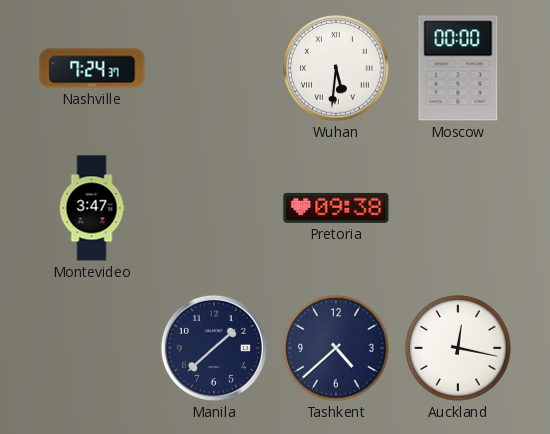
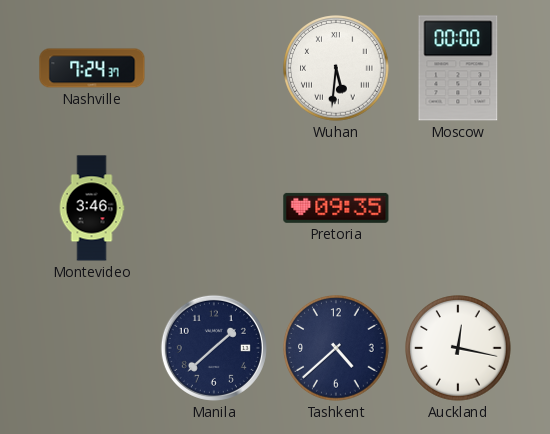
Montevideo: 3:47 -> 3:46 (92, 208)
Pretoria: 09:38 -> 09:35 (336, 208)
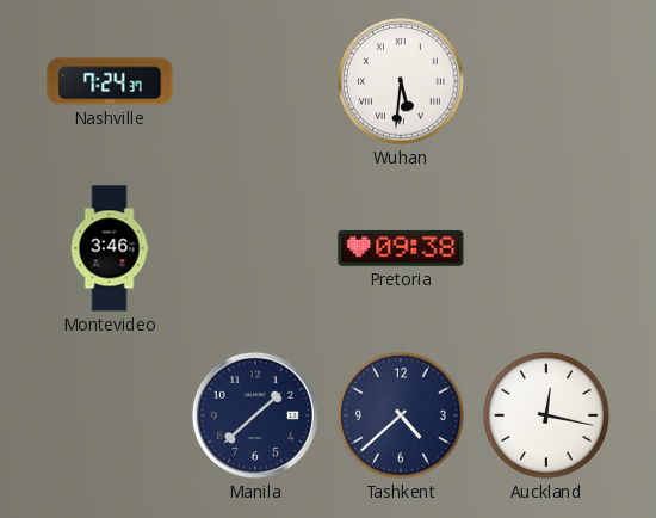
Moscow: 00:00 -> none (458, 68)
Pretoria: 09:35 -> 09:38 (401, 248)
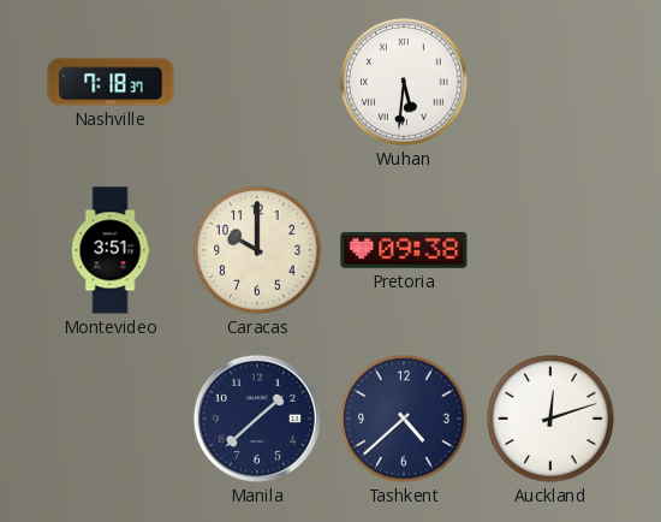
Nashville: 7:24 -> 7:18 (111, 82)
Montevideo: 3:46 -> 3:51 (111, 250)
Caracas: none -> 10:00 (257, 250)
Auckland: 12:17 -> 12:12 (550, 419)
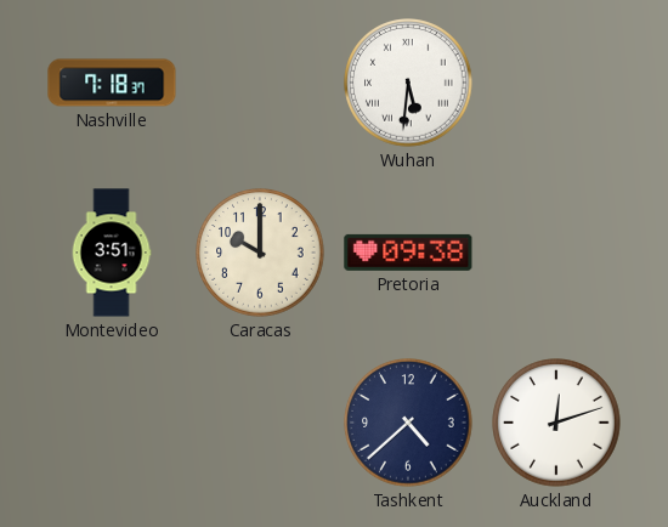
Manila: 1:38 -> none (257, 419)
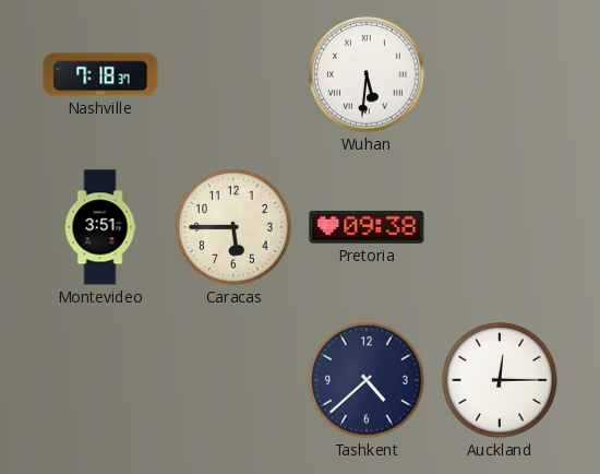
Caracas: 10:00 -> 5:45 (233, 227)
Auckland: 12:12 -> 12:15 (500, 380)
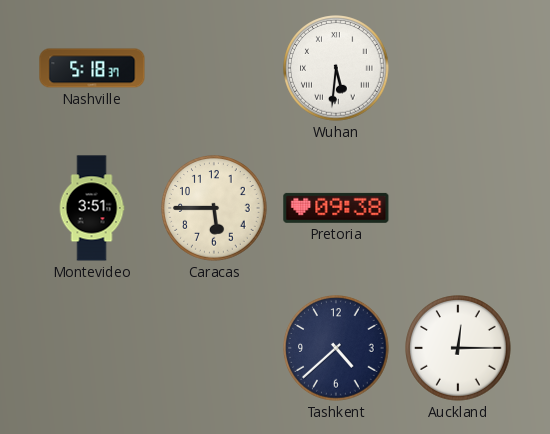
Nashville: 7:18 -> 5:18 (92, 68)
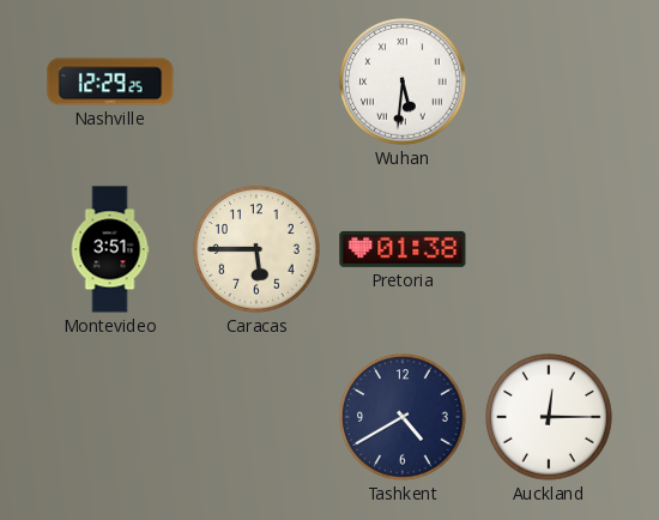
Nashville: 5:18 -> 12:29 (110, 81)
Pretoria: 09:38 -> 01:38 (403, 249)
Tashkent: 4:38 -> 4:40 (403, 417)
